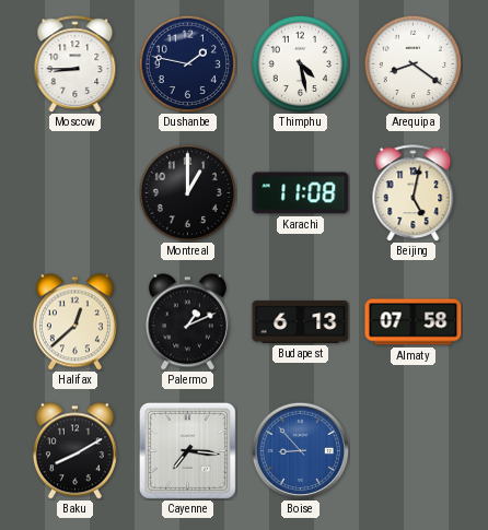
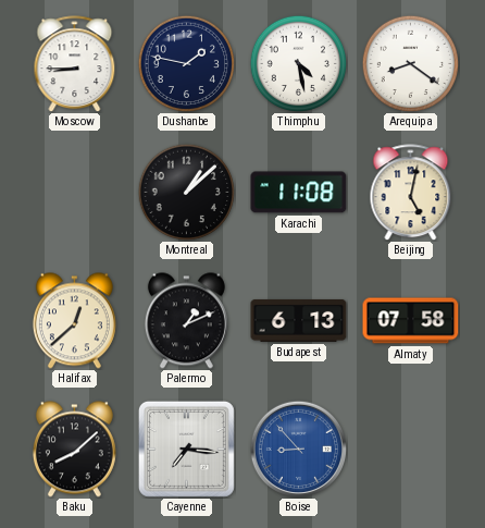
Montreal: 1:00 -> 1:08 (186, 192)
Baku: 8:10 -> 8:08 (74, 450)
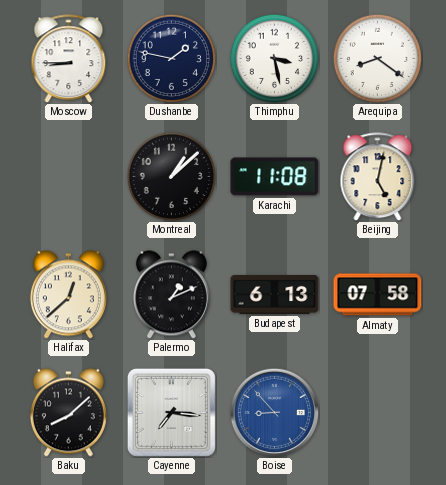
Thimphu: 4:28 -> 3:28 (274, 58)
